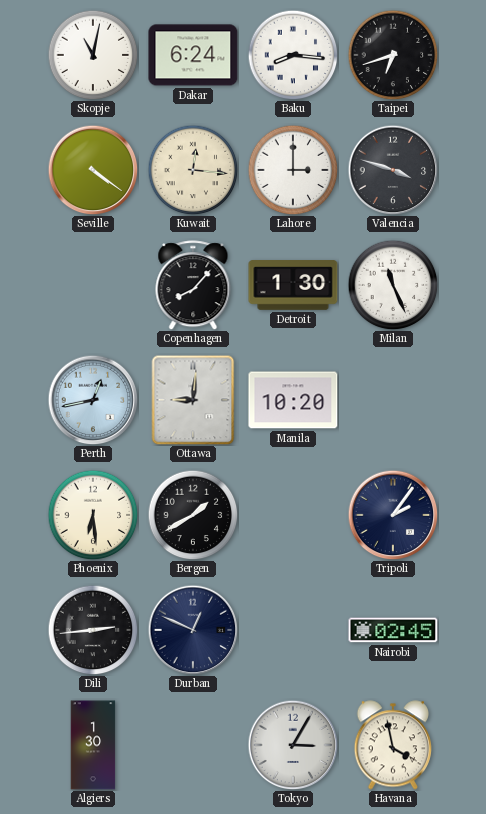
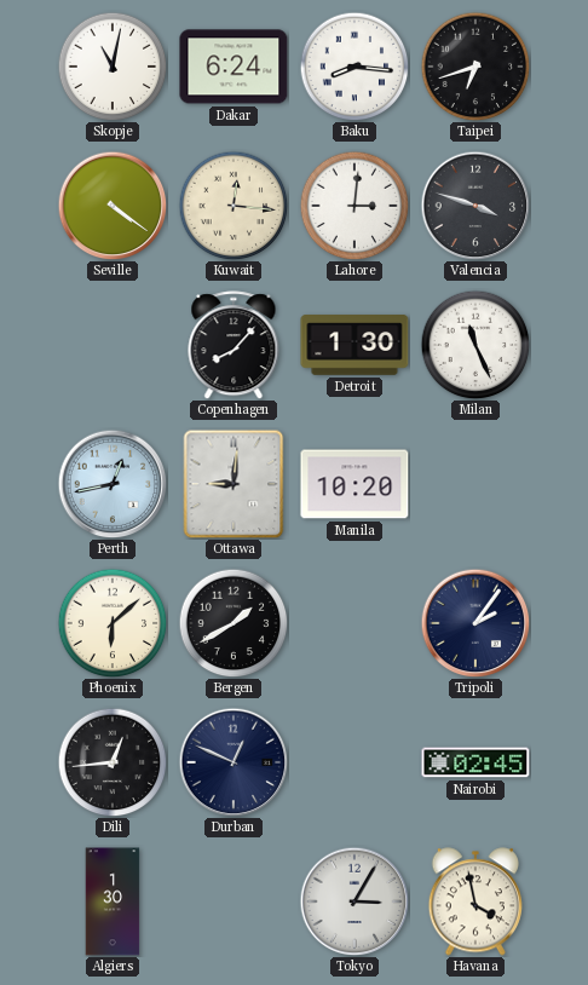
Lahore: 3:00 -> 3:01 (354, 206)
Phoenix: 6:29 -> 6:08 (113, 623)
Dili: 2:44 -> 12:44 (113, 762)
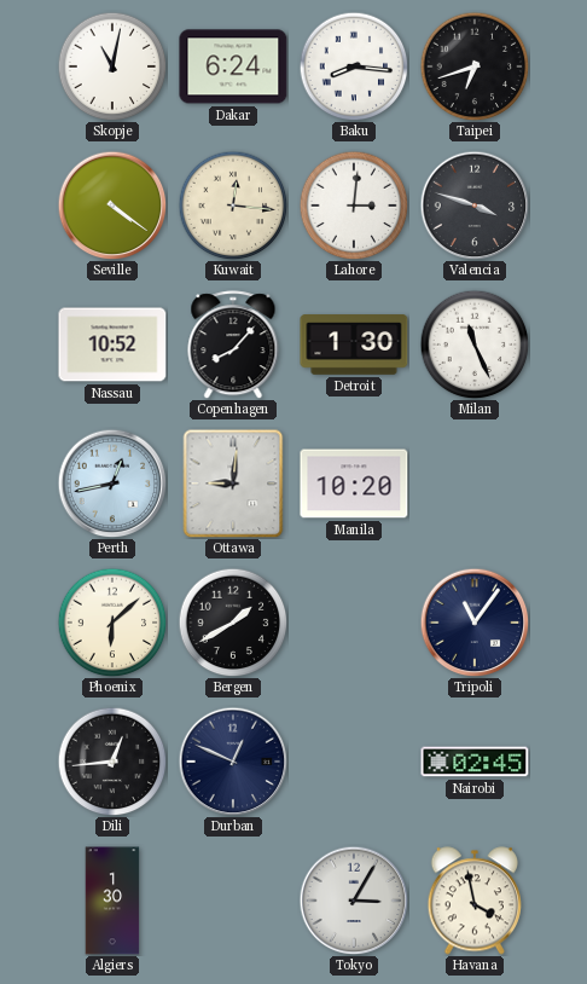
Nassau: none -> 10:52 (112, 345)
Tripoli: 2:06 -> 11:06 (475, 623)
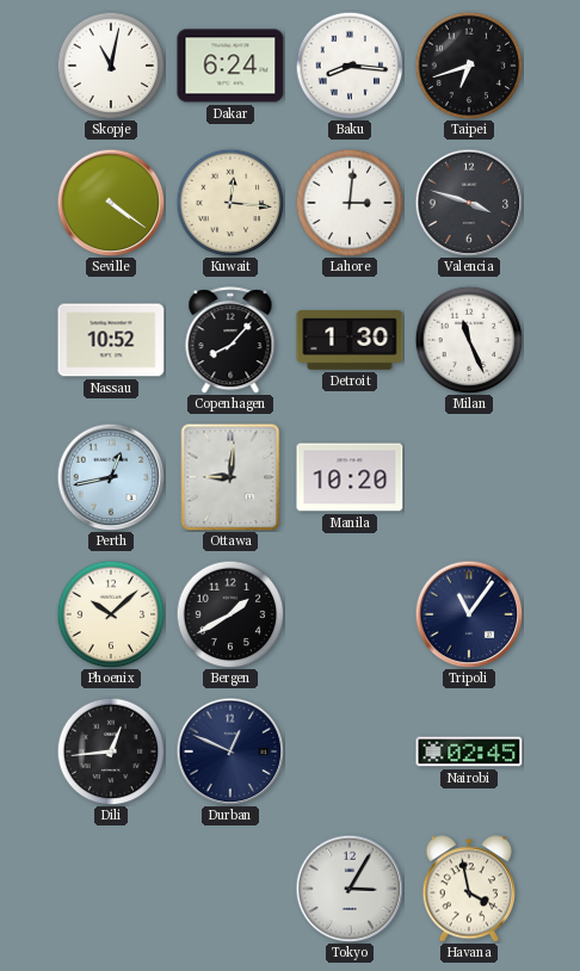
Phoenix: 6:08 -> 10:08 (111, 614)
Algiers: 1:30 -> none (112, 901)
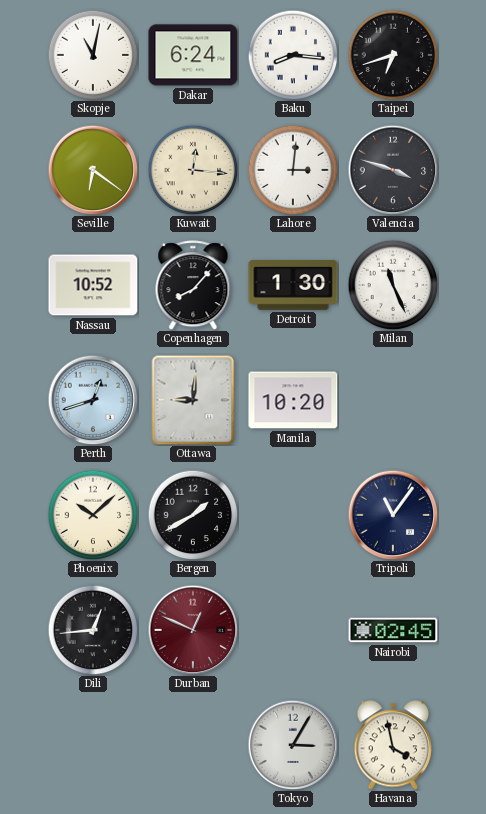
Seville: 4:21 -> 6:21 (93, 170)
Perth: 12:43 -> 12:42 (93, 400)
Durban dial: navy -> burgundy (193, 630)
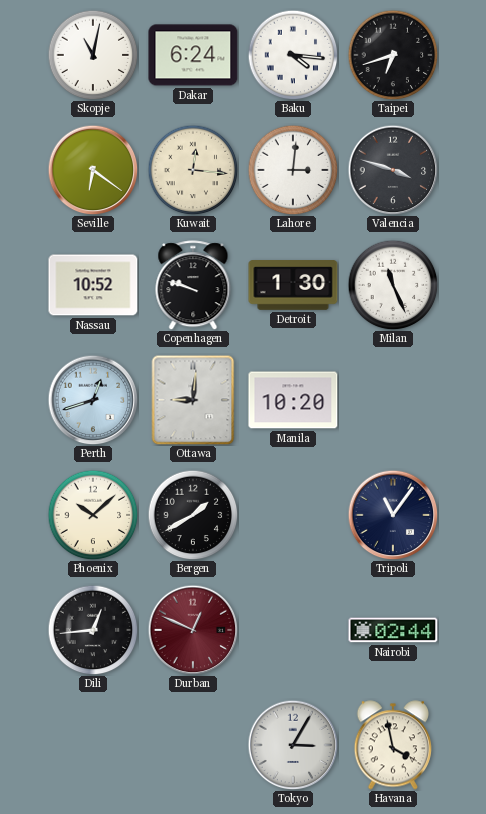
Baku: 8:16 -> 4:16 (293, 55)
Copenhagen: 8:07 -> 9:48 (193, 285)
Nairobi: 02:45 -> 02:44 (393, 630)
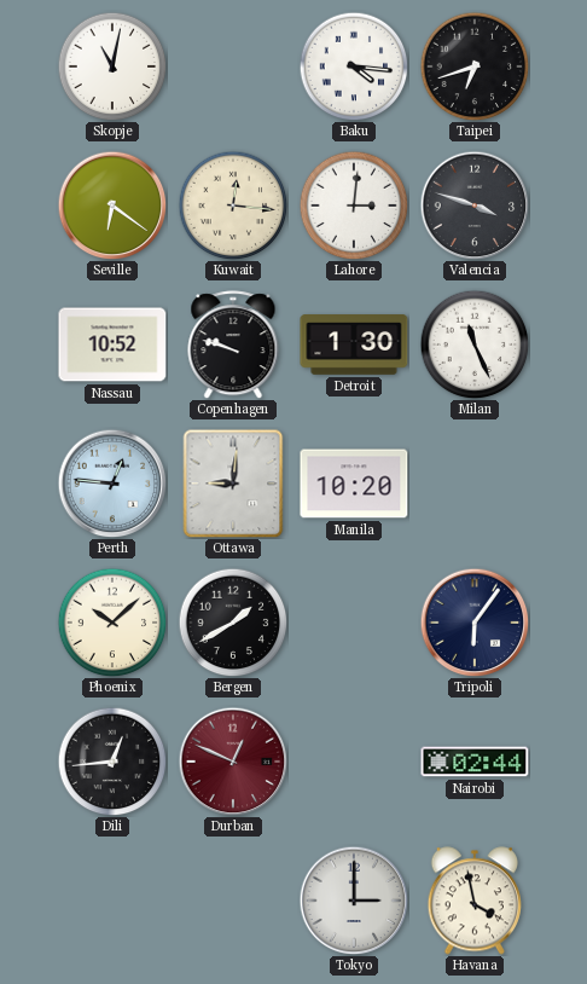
Dakar: 6:24 -> none (193, 55)
Perth: 12:42 -> 12:46 (112, 484)
Tripoli: 11:06 -> 6:06 (475, 623)
Tokyo: 3:05 -> 3:00 (354, 901)
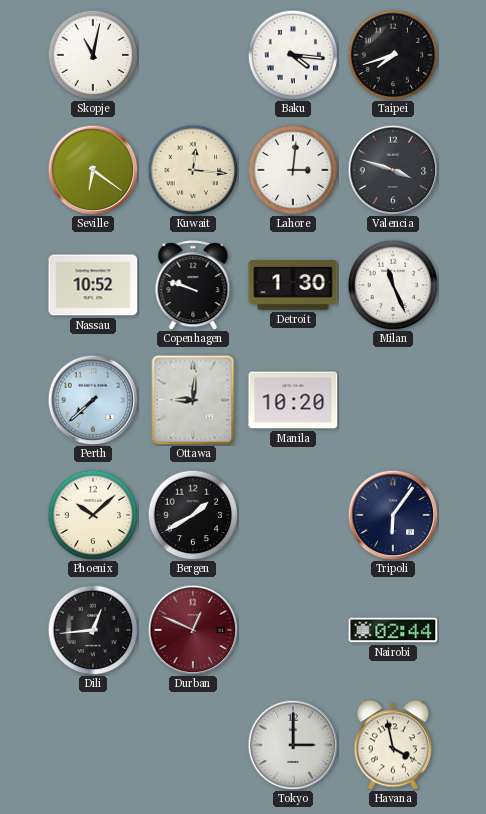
Taipei: 6:42 -> 7:42 (393, 55)
Perth: 12:46 -> 7:38 (93, 400)
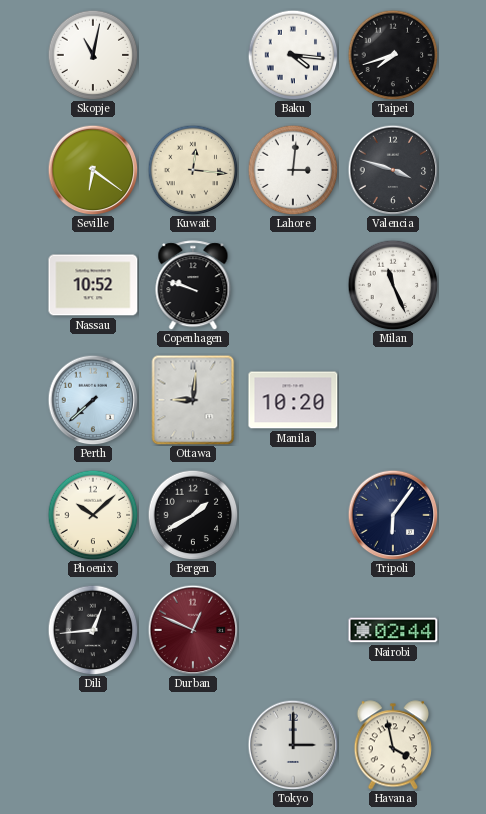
Detroit: 1:30 -> none (293, 285)
